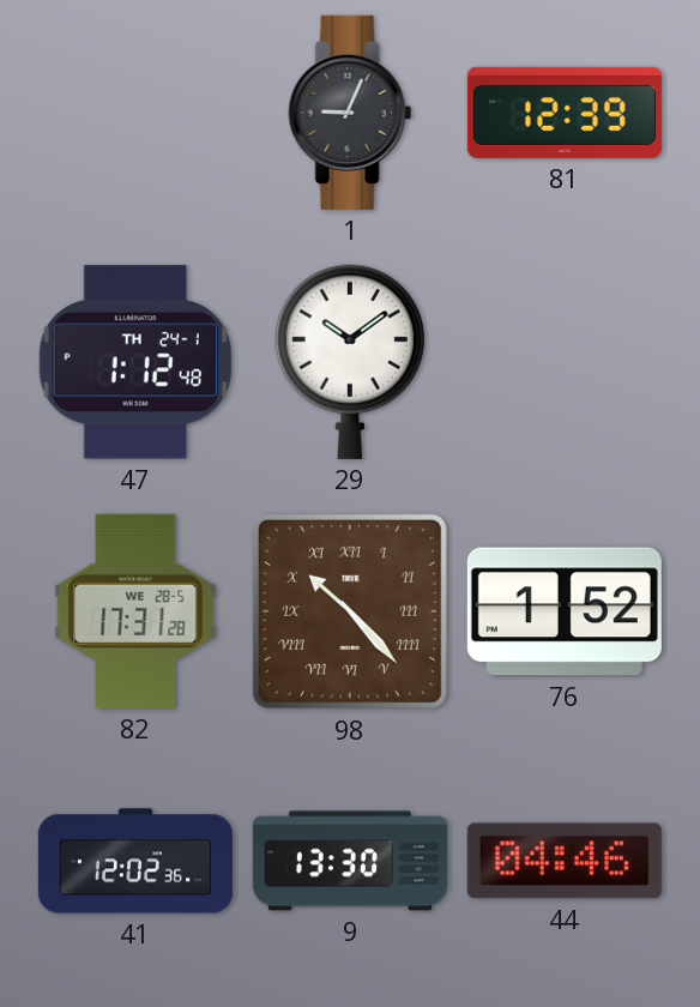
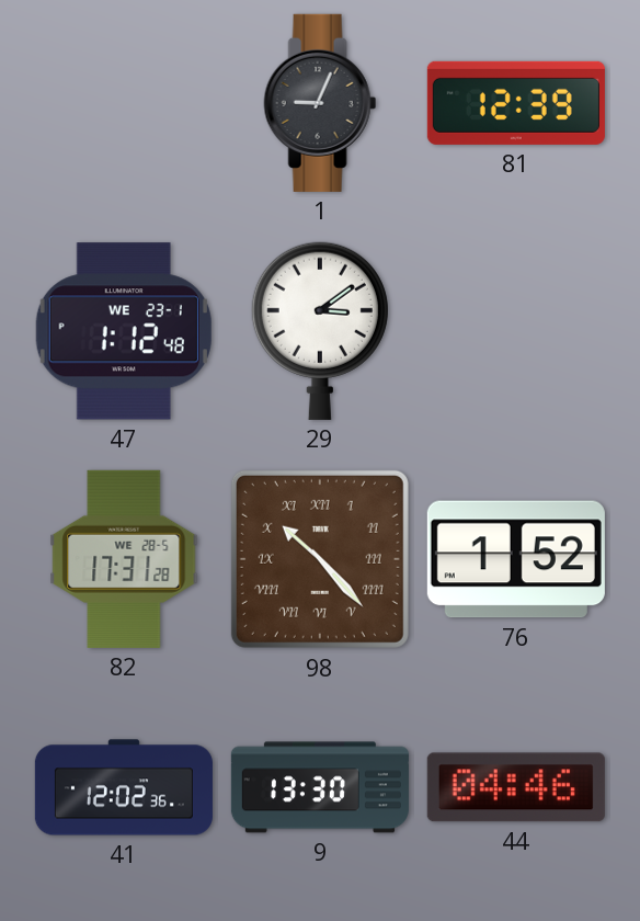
47 date: TH 24-1 -> WE 23-1 (124, 331)
29: 10:09 -> 3:09 (320, 331)
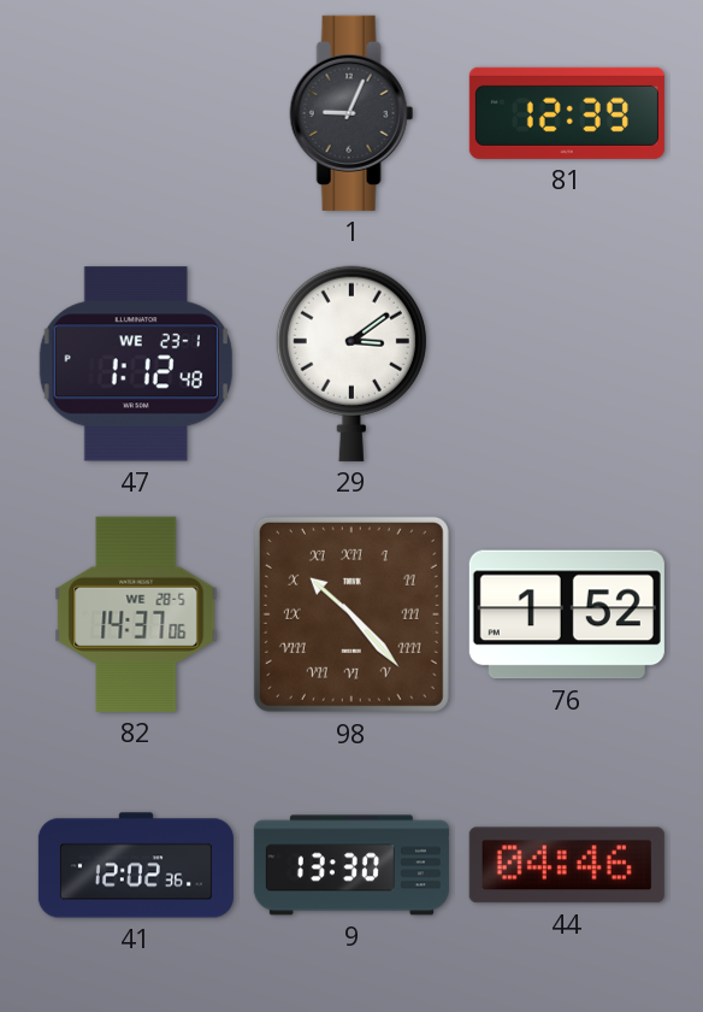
82: 17:31 -> 14:37 (136, 614)
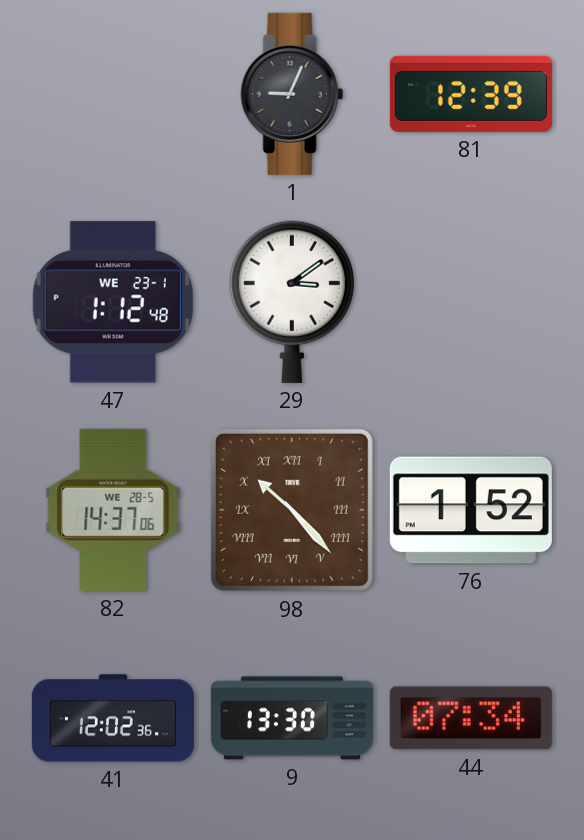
44: 04:46 -> 07:34 (471, 718)
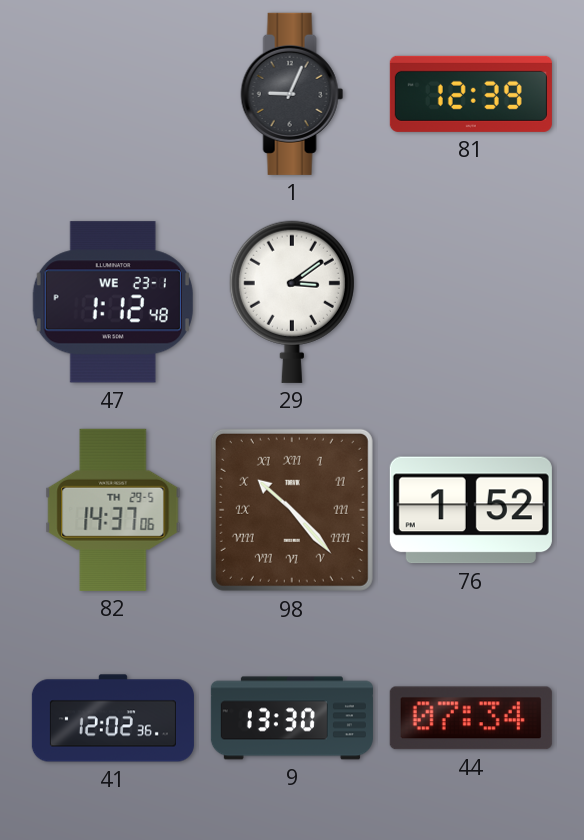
82 date: WE 28-5 -> TH 29-5 (113, 510)
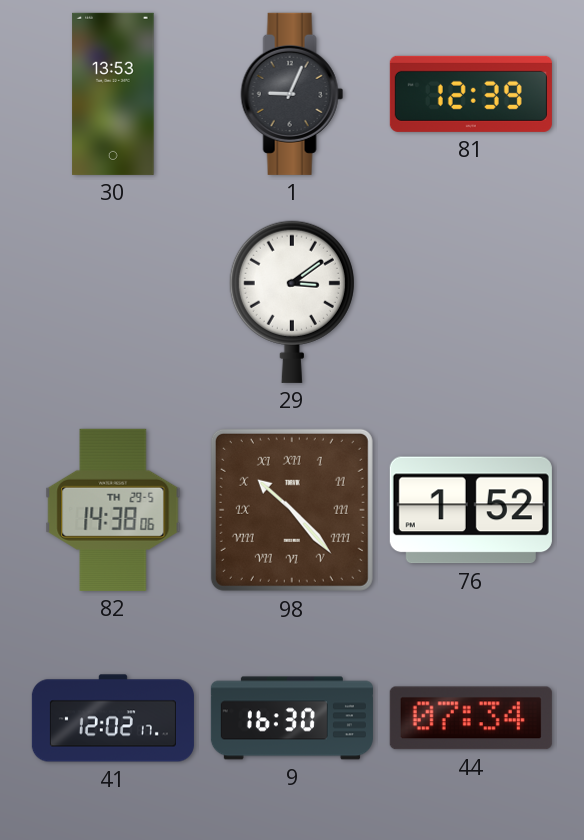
30: none -> 13:53 (113, 94)
47: 1:12 -> none (113, 302)
82: 14:37 -> 14:38 (113, 510)
41: 12:02:36 -> 12:02:17 (113, 718)
9: 13:30 -> 16:30 (292, 718)
